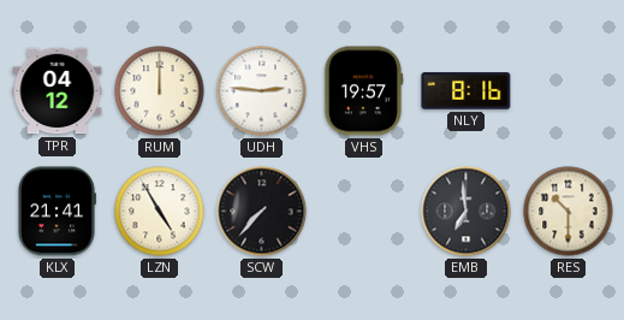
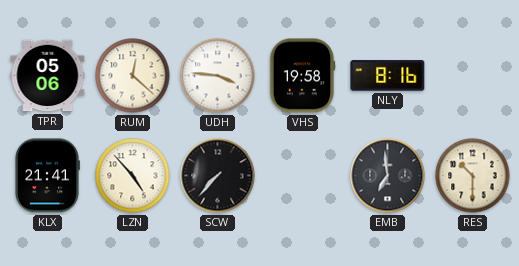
TPR: 04:12 -> 05:06 (48, 76)
RUM: 12:00 -> 12:22 (133, 76)
UDH: 2:46 -> 3:46 (218, 76)
VHS: 19:57 -> 19:58 (302, 76)
LZN: 4:55 -> 4:53 (133, 176)
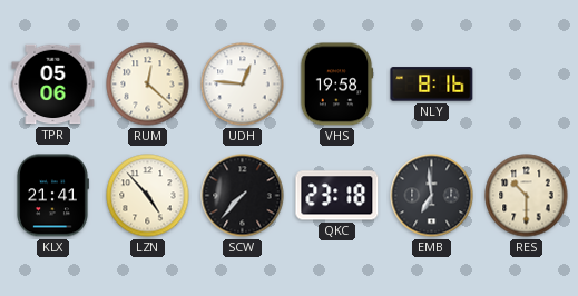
UDH: 3:46 -> 12:46 (243, 85)
QKC: none -> 23:18 (337, 196)
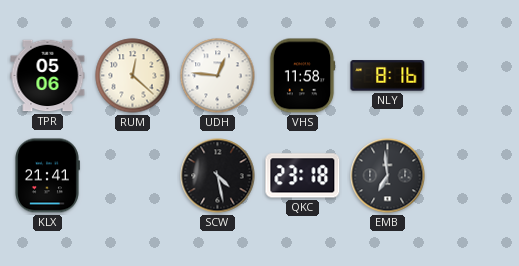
VHS: 19:58 -> 11:58 (302, 76)
LZN: 4:53 -> none (148, 196)
SCW: 7:37 -> 4:28 (218, 176)
RES: 10:30 -> none (527, 196)
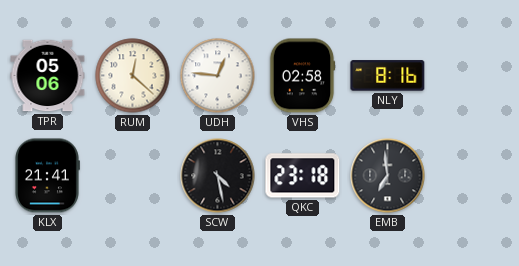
VHS: 11:58 -> 02:58 (302, 76)
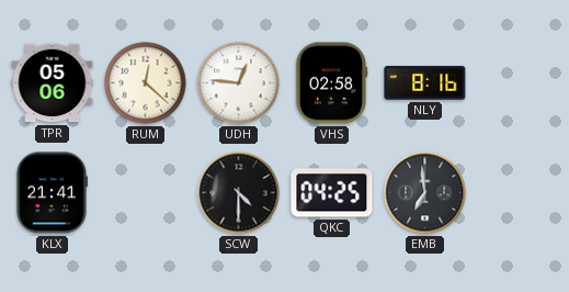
SCW: 4:28 -> 4:30 (239, 193)
QKC: 23:18 -> 04:25 (332, 193)
